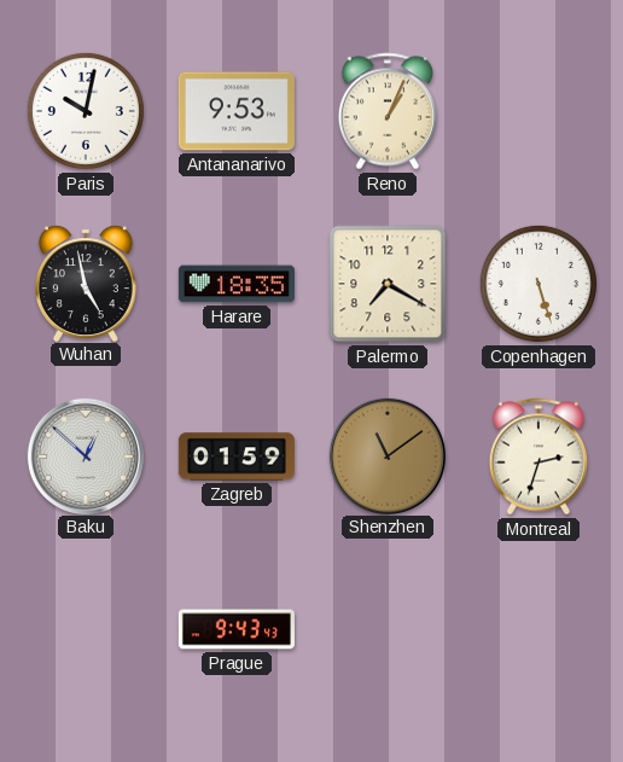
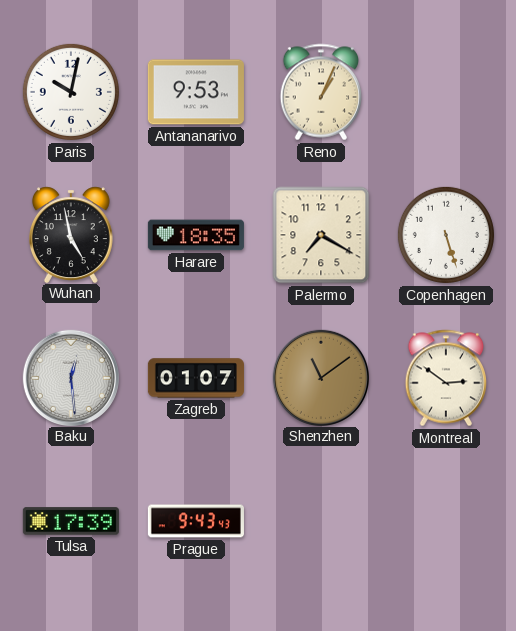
Baku: 12:52 -> 12:29 (70, 377)
Zagreb: 01:59 -> 01:07 (196, 378)
Montreal: 2:33 -> 2:51 (445, 378)
Tulsa: none -> 17:39 (71, 521)
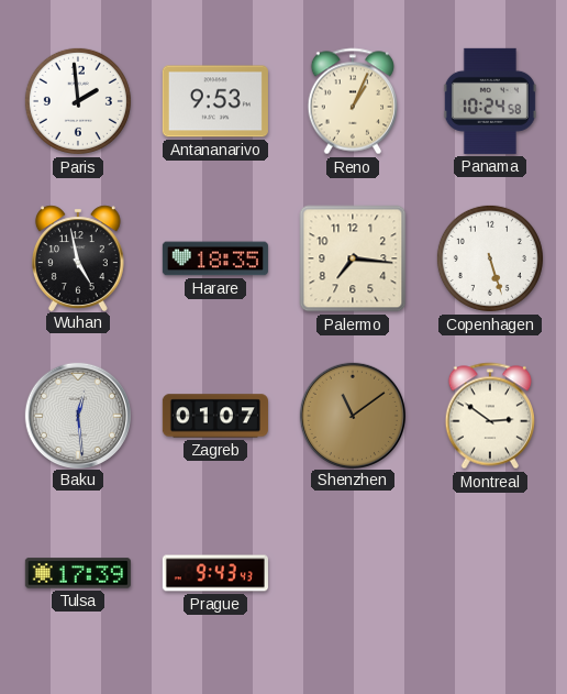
Paris: 10:02 -> 1:59 (78, 101)
Panama: none -> 10:24 (490, 101)
Palermo: 7:20 -> 7:16 (353, 258)
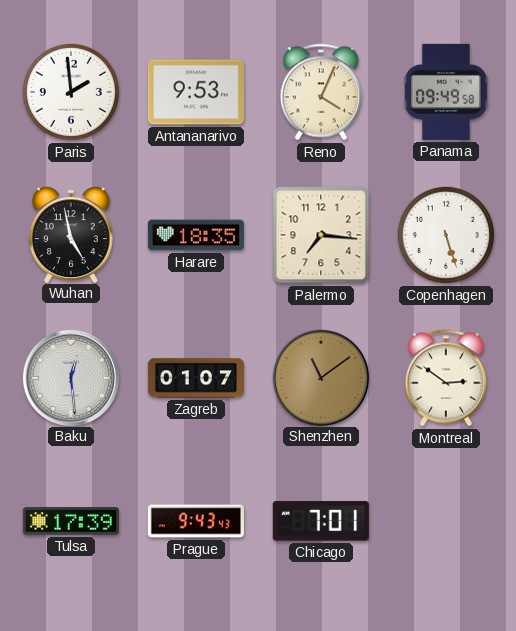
Reno: 1:04 -> 4:04 (320, 92)
Panama: 10:24 -> 09:49 (446, 92)
Chicago: none -> 7:01 (321, 521)
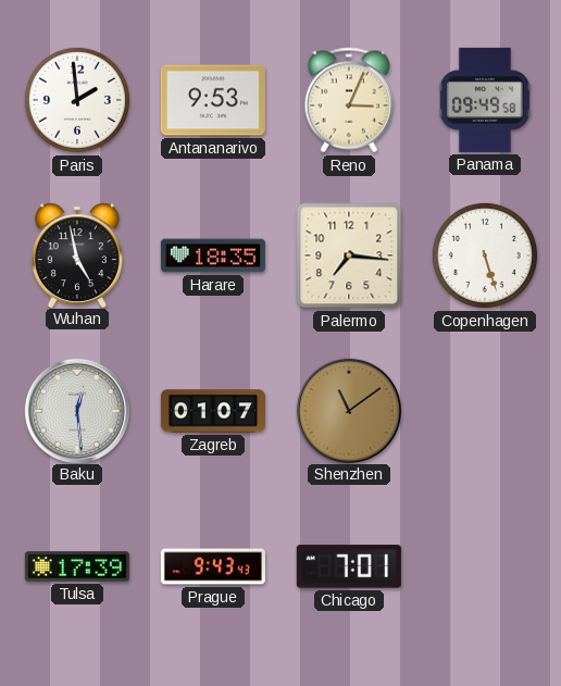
Reno: 4:04 -> 3:04 (348, 100)
Montreal: 2:51 -> none (445, 378)
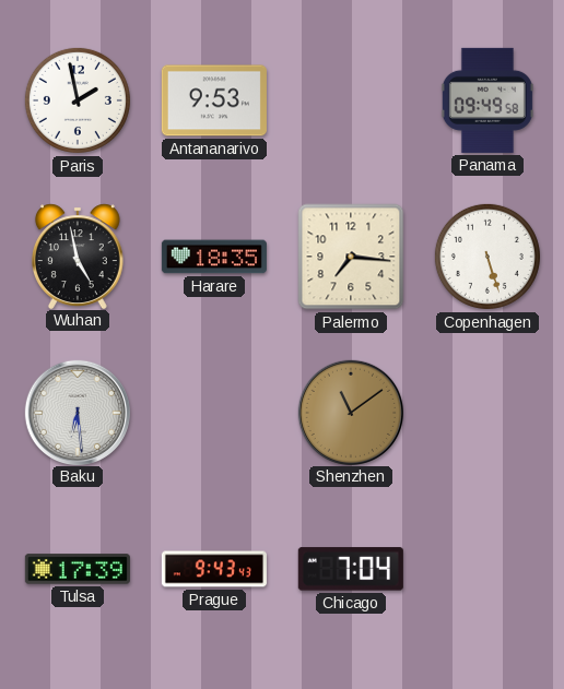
Paris: 1:59 -> 1:58 (78, 100)
Reno: 3:04 -> none (348, 100)
Baku: 12:29 -> 6:29 (77, 412)
Zagreb: 01:07 -> none (213, 411)
Chicago: 7:01 -> 7:04 (351, 569)
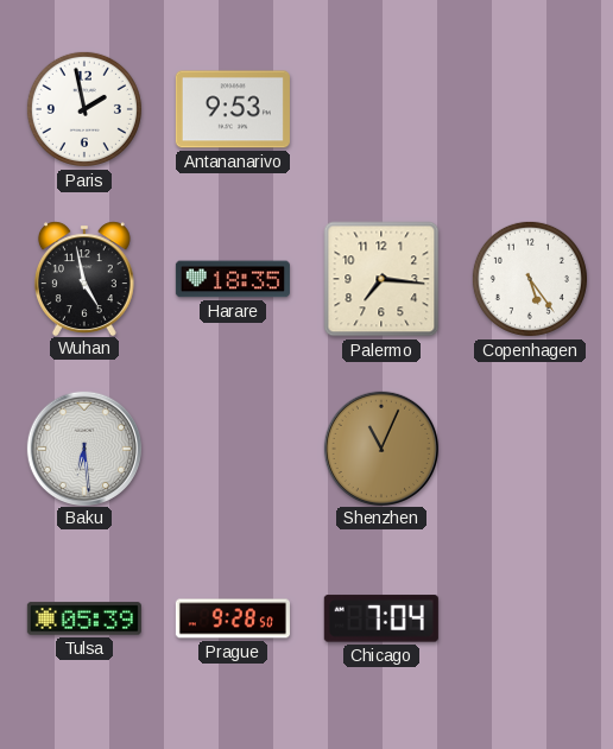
Panama: 09:49 -> none (487, 100)
Copenhagen: 5:27 -> 5:24 (530, 279)
Shenzhen: 11:09 -> 11:04 (380, 448)
Tulsa: 17:39 -> 05:39 (84, 618)
Prague: 9:43 -> 9:28 (233, 618)
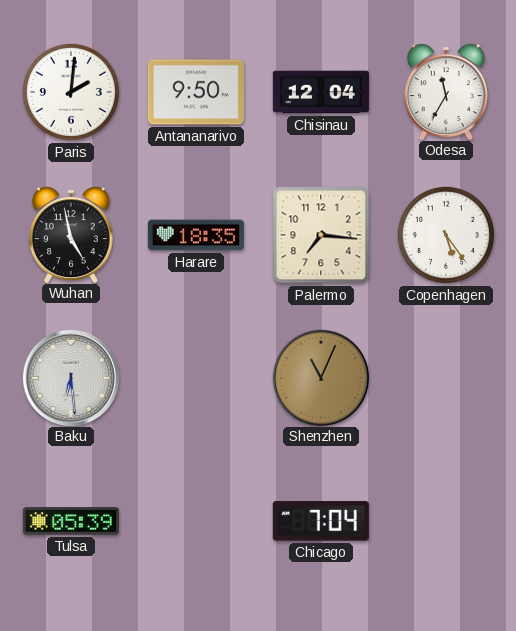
Paris: 1:58 -> 2:01 (71, 92)
Antananarivo: 9:53 -> 9:50 (196, 92)
Chisinau: none -> 12:04 (321, 92)
Odesa: none -> 11:35 (446, 91)
Prague: 9:28 -> none (233, 618)
